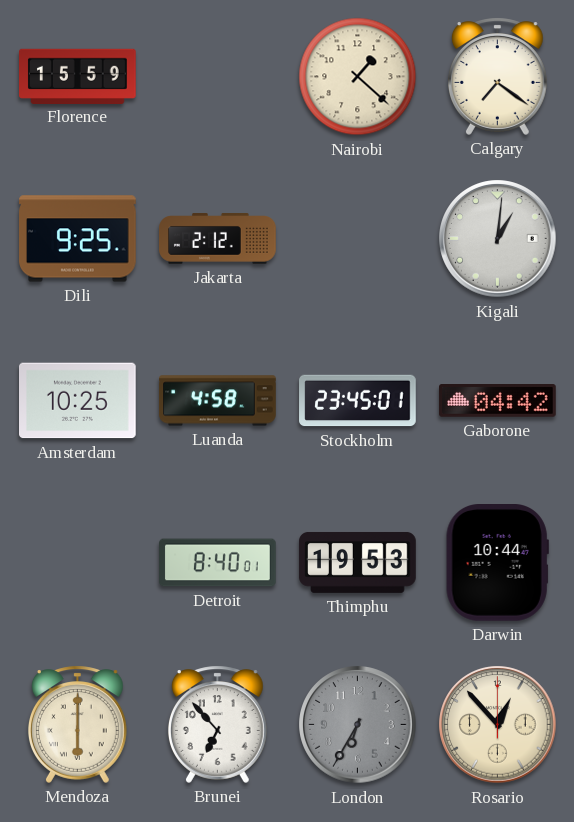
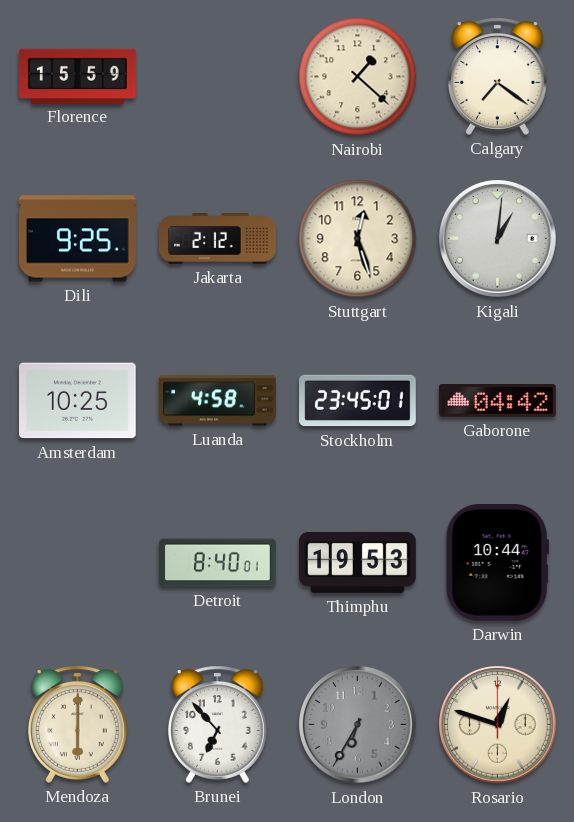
Stuttgart: none -> 12:27 (358, 239)
Rosario: 12:53 -> 12:48 (498, 725)
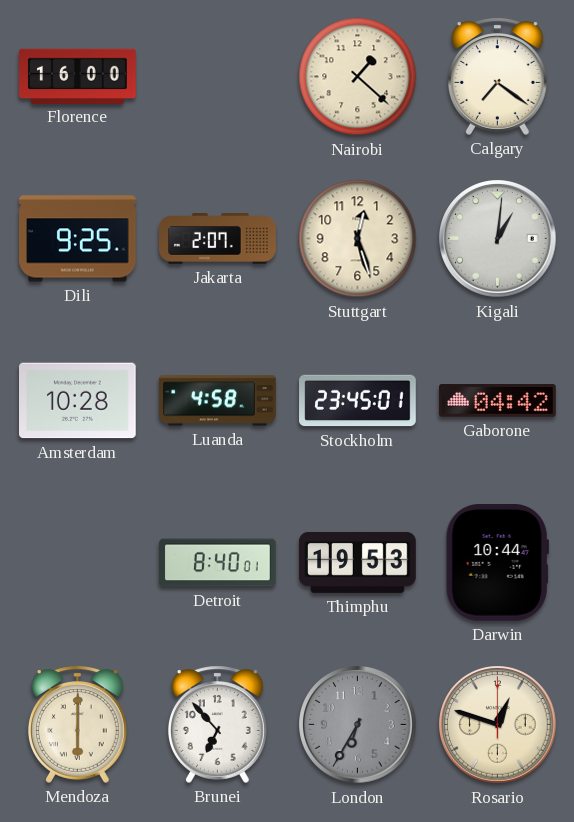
Florence: 15:59 -> 16:00 (78, 76)
Jakarta: 2:12 -> 2:07 (218, 239)
Amsterdam: 10:25 -> 10:28 (78, 401)
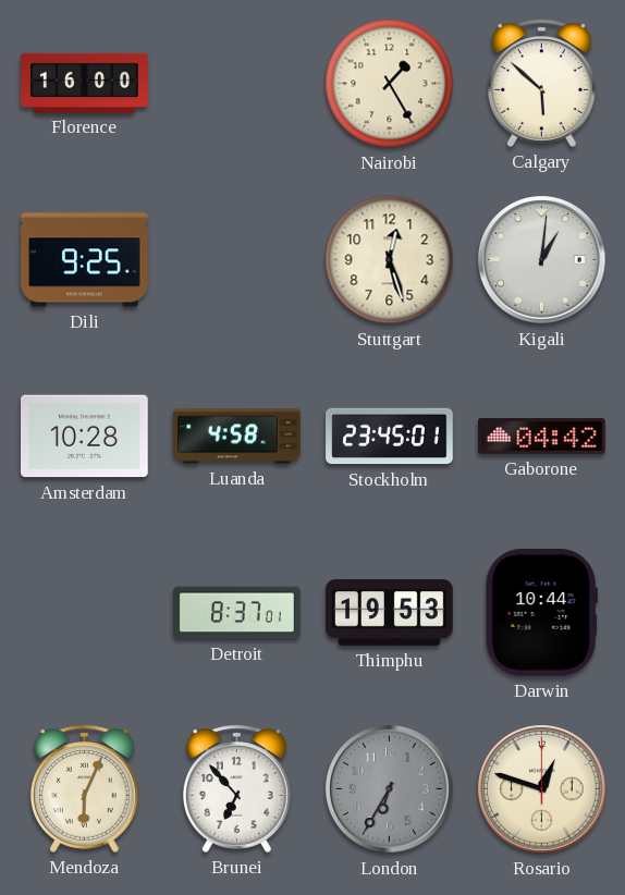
Nairobi: 1:22 -> 1:25 (390, 84)
Calgary: 7:21 -> 5:52 (541, 83)
Jakarta: 2:07 -> none (218, 239)
Detroit: 8:40 -> 8:37 (237, 613)
Mendoza: 6:00 -> 6:04 (84, 788)
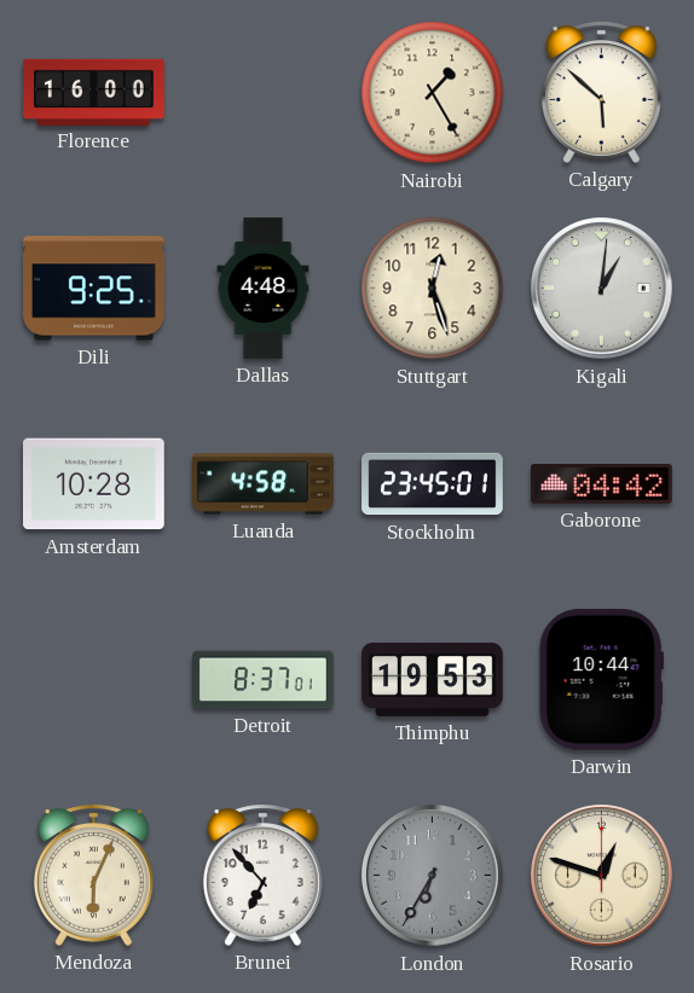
Dallas: none -> 4:48 (264, 289)
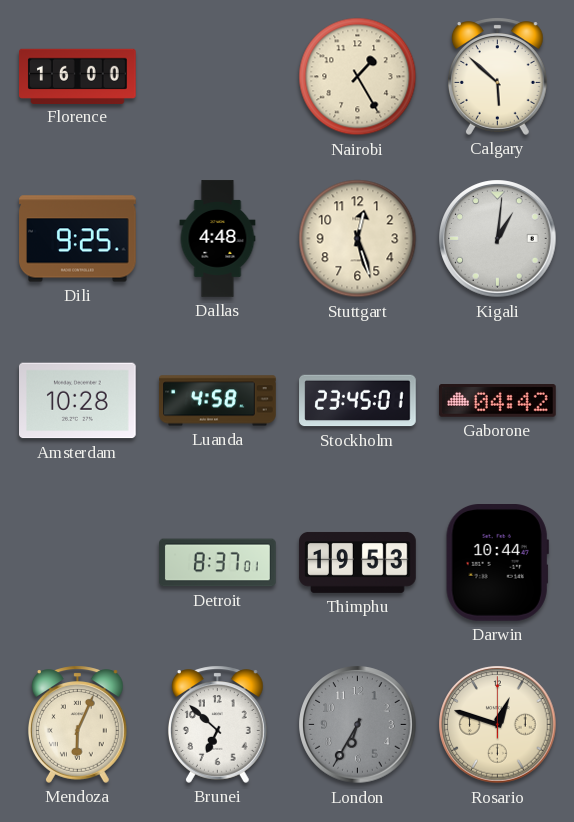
Brunei: 6:53 -> 6:52 (217, 724)
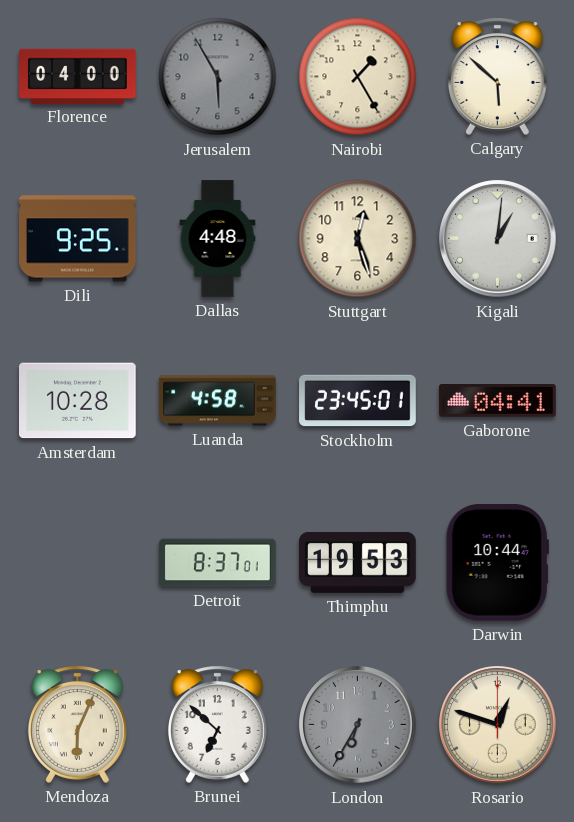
Florence: 16:00 -> 04:00 (78, 76)
Jerusalem: none -> 5:55 (218, 77)
Gaborone: 04:42 -> 04:41 (498, 401)
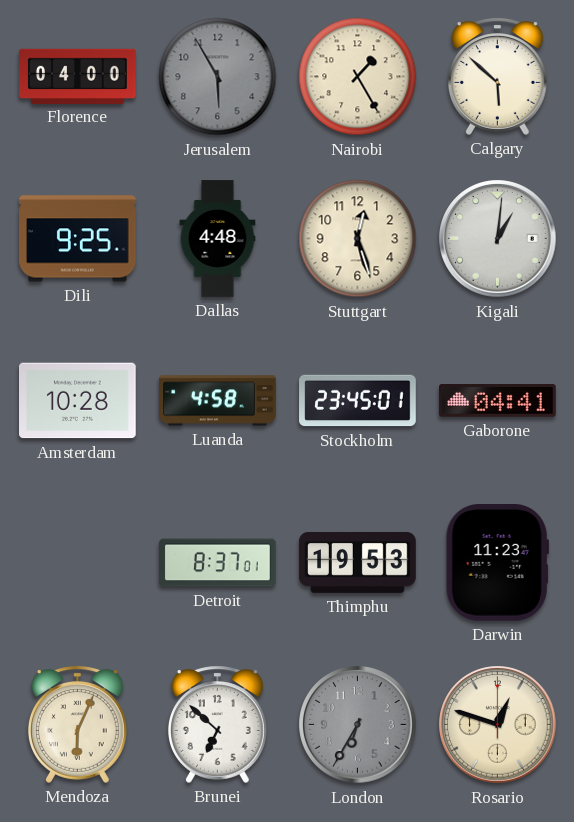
Darwin: 10:44 -> 11:23 (497, 563)
